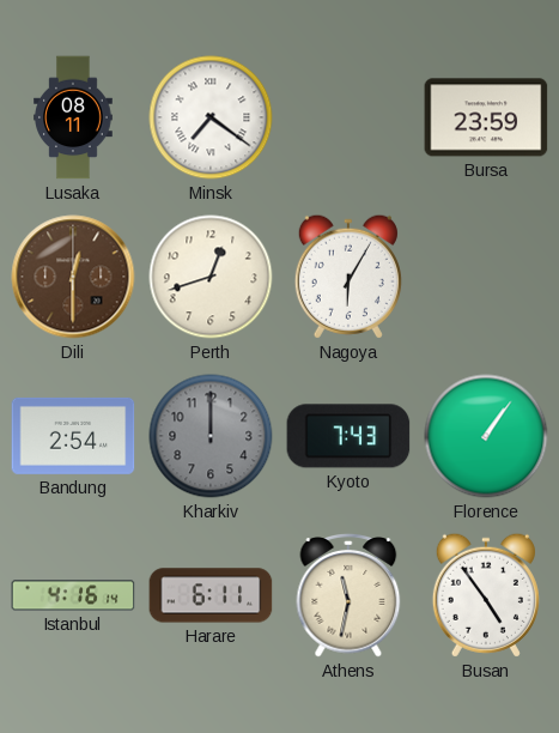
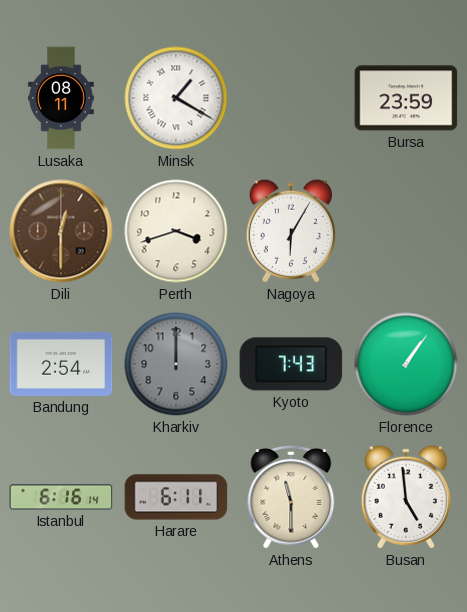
Minsk: 7:21 -> 1:20 (176, 98)
Perth: 12:42 -> 3:42 (176, 231)
Istanbul: 4:16 -> 6:16 (61, 497)
Athens: 11:32 -> 11:30 (291, 498)
Busan: 4:54 -> 4:59 (406, 497)
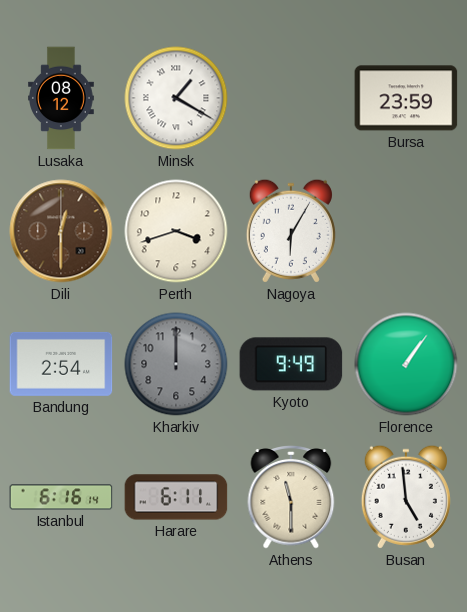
Lusaka: 08:11 -> 08:12 (61, 98)
Kyoto: 7:43 -> 9:49 (291, 364)
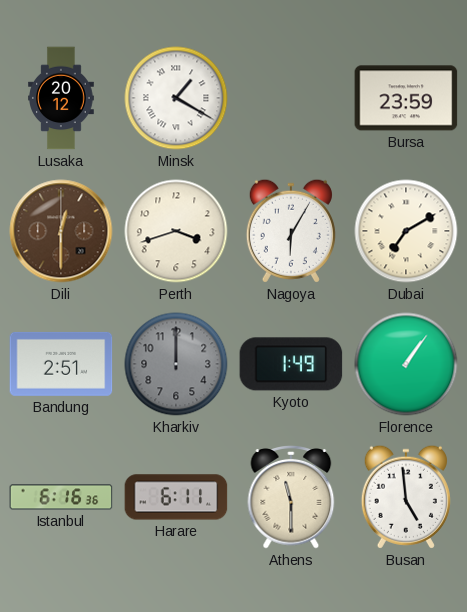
Lusaka: 08:12 -> 20:12 (61, 98)
Dubai: none -> 7:10 (406, 231)
Bandung: 2:54 -> 2:51 (61, 364)
Kyoto: 9:49 -> 1:49 (291, 364)
Istanbul: 6:16:14 -> 6:16:36 (61, 497)
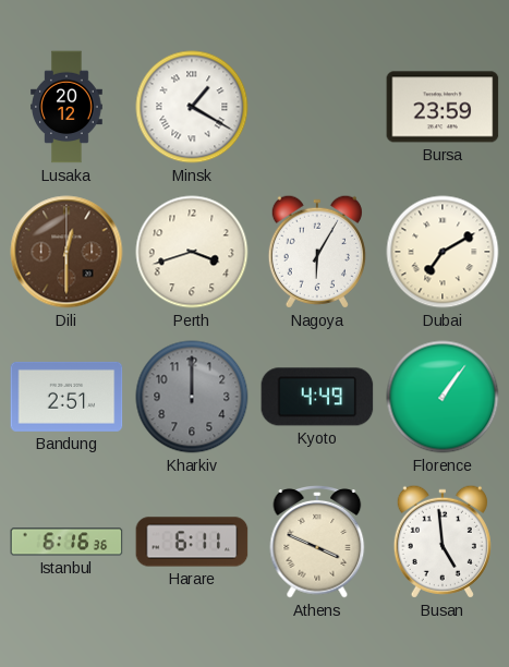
Kyoto: 1:49 -> 4:49 (317, 397)
Athens: 11:30 -> 3:49 (317, 543)
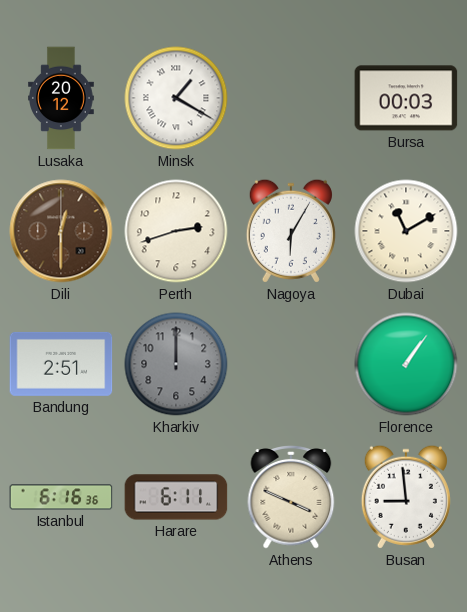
Bursa: 23:59 -> 00:03 (406, 98)
Perth: 3:42 -> 2:42 (176, 231)
Dubai: 7:10 -> 11:10 (406, 231)
Kyoto: 4:49 -> none (317, 397)
Busan: 4:59 -> 8:59 (406, 497)
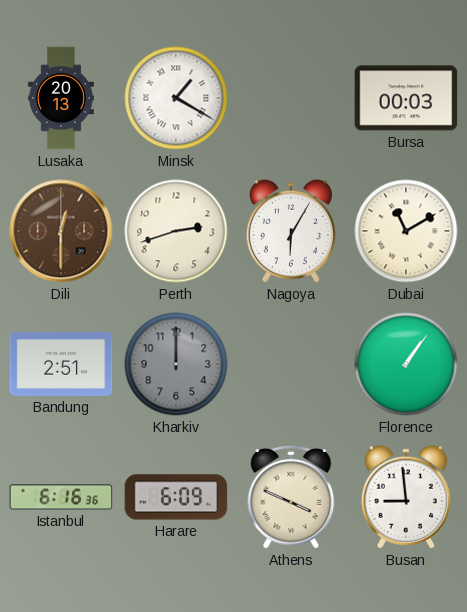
Lusaka: 20:12 -> 20:13 (61, 98)
Harare: 6:11 -> 6:09 (176, 497)
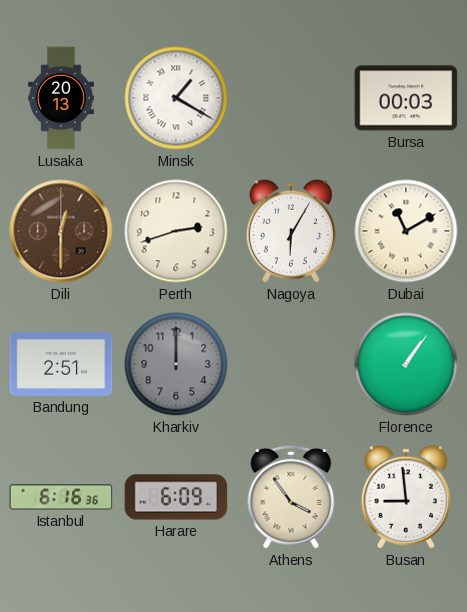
Athens: 3:49 -> 3:54 (291, 498)
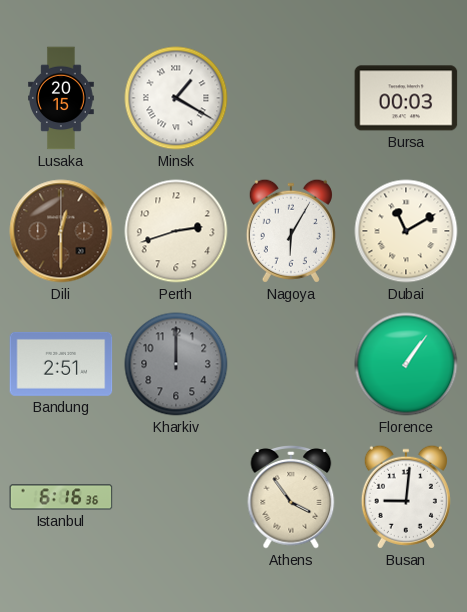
Lusaka: 20:13 -> 20:15 (61, 98)
Harare: 6:09 -> none (176, 497)
Busan: 8:59 -> 9:01 (406, 497)
